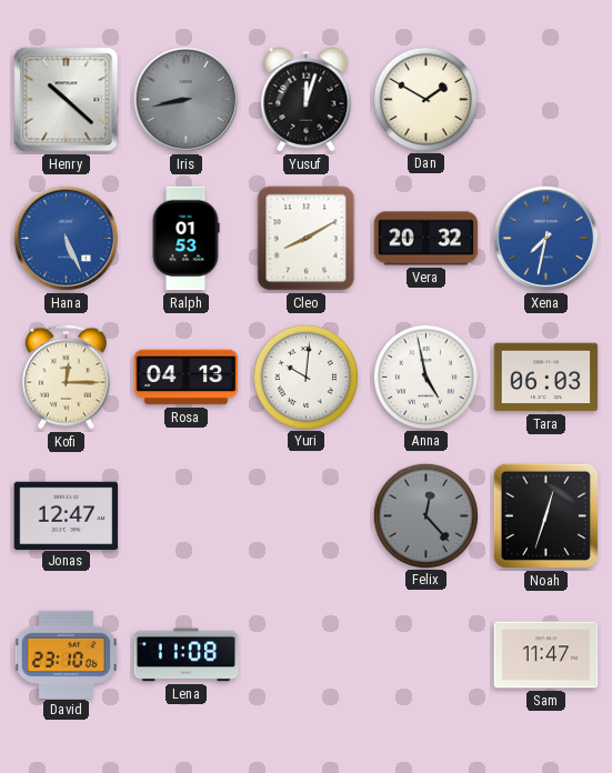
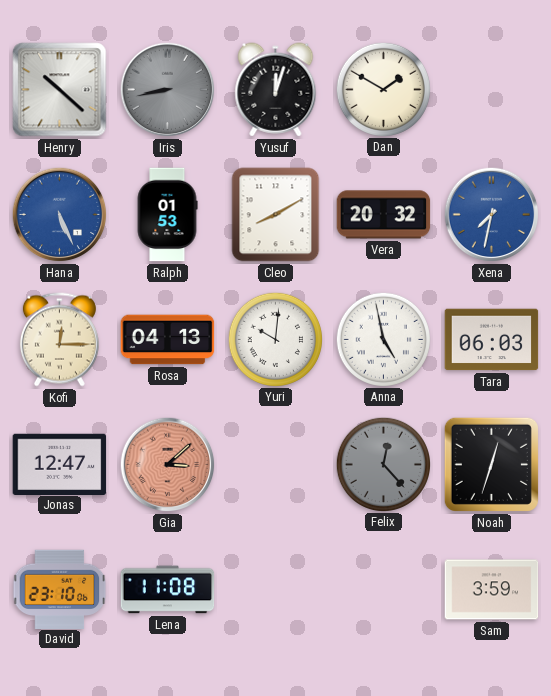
Gia: none -> 3:08 (168, 465)
Sam: 11:47 -> 3:59 (492, 590)
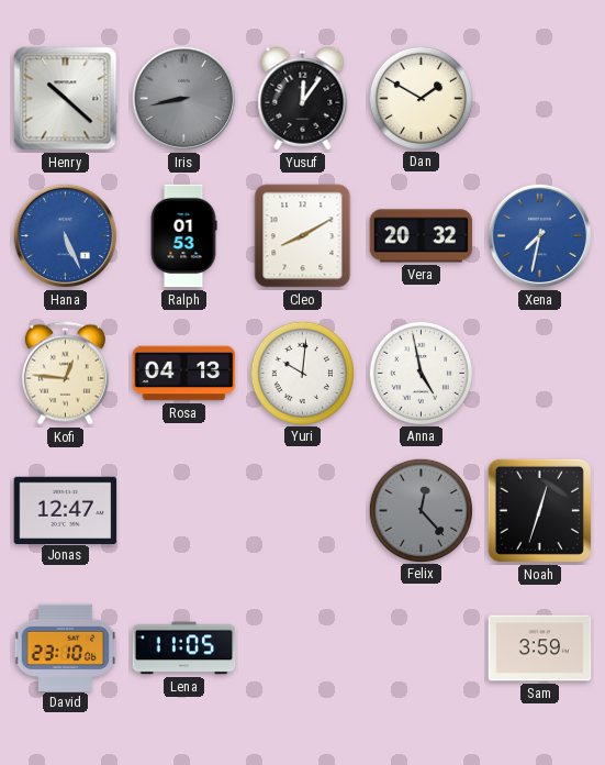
Yusuf: 12:03 -> 12:06 (303, 99)
Kofi: 12:15 -> 12:46 (65, 374)
Tara: 06:03 -> none (492, 340)
Gia: 3:08 -> none (168, 465)
Lena: 11:08 -> 11:05 (184, 648)
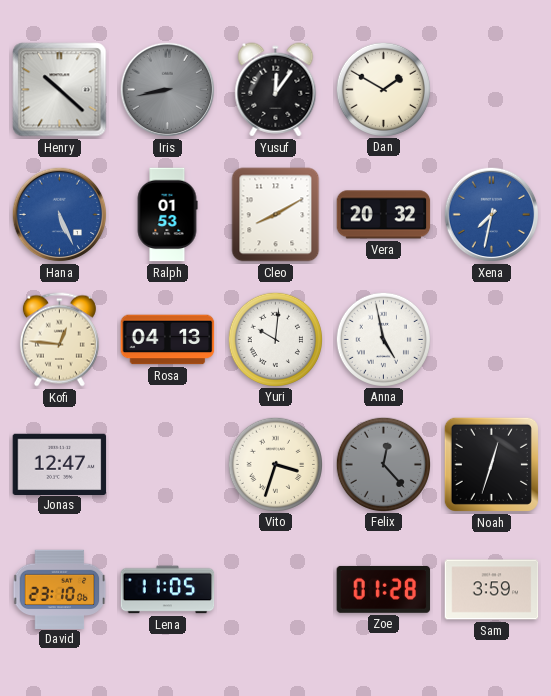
Vito: none -> 3:33 (275, 464)
Zoe: none -> 01:28 (384, 589)
